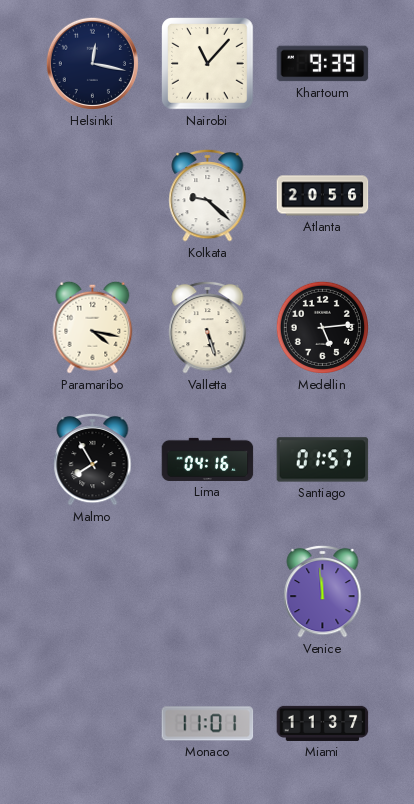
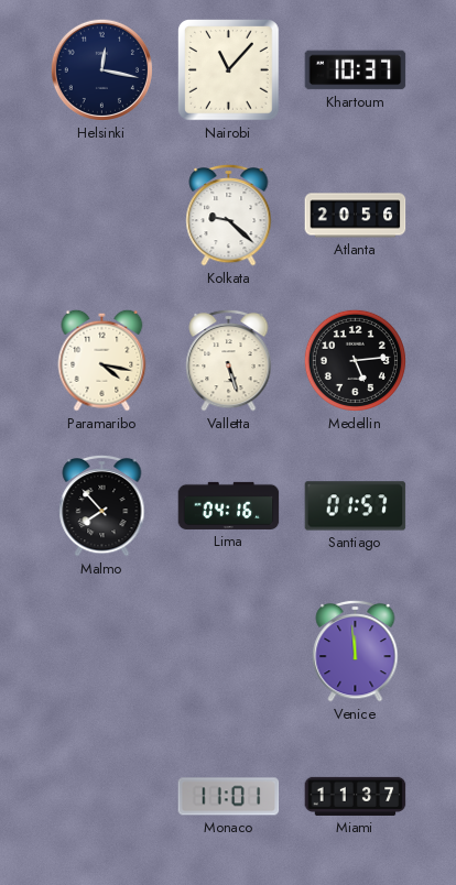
Khartoum: 9:39 -> 10:37 (356, 70)
Malmo: 7:55 -> 7:53 (102, 505)
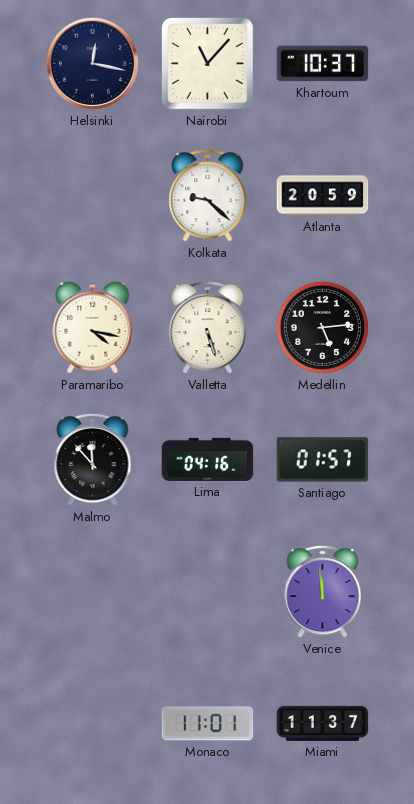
Atlanta: 20:56 -> 20:59 (323, 196)
Malmo: 7:53 -> 11:53 (93, 459)
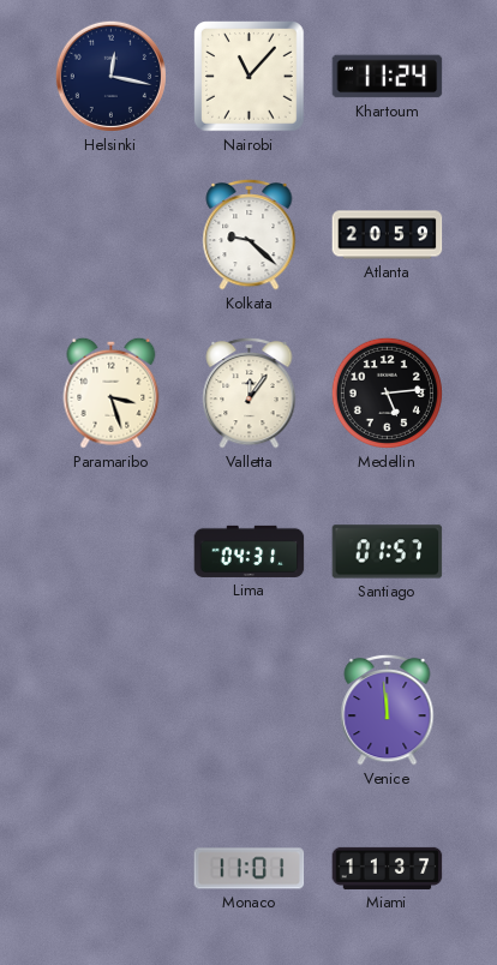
Khartoum: 10:37 -> 11:24 (388, 77)
Paramaribo: 4:17 -> 3:27 (112, 392)
Valletta: 5:27 -> 12:06 (250, 392)
Malmo: 11:53 -> none (93, 459)
Lima: 04:16 -> 04:31 (250, 551)
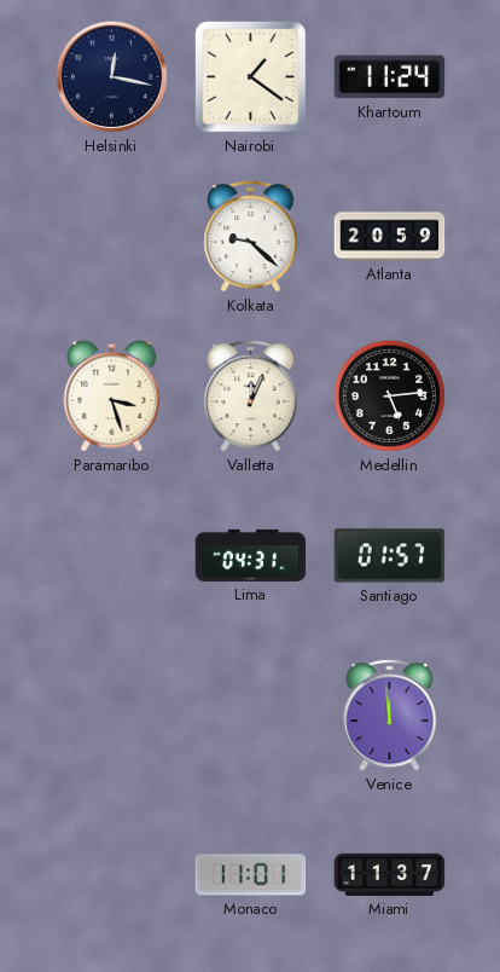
Nairobi: 11:07 -> 1:21 (251, 77)
Valletta: 12:06 -> 12:04 (251, 395)
